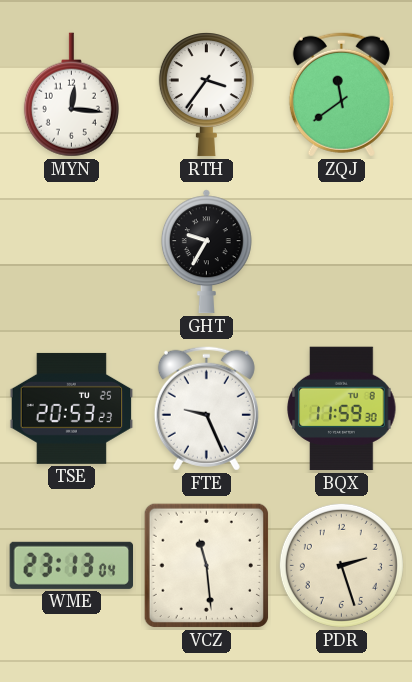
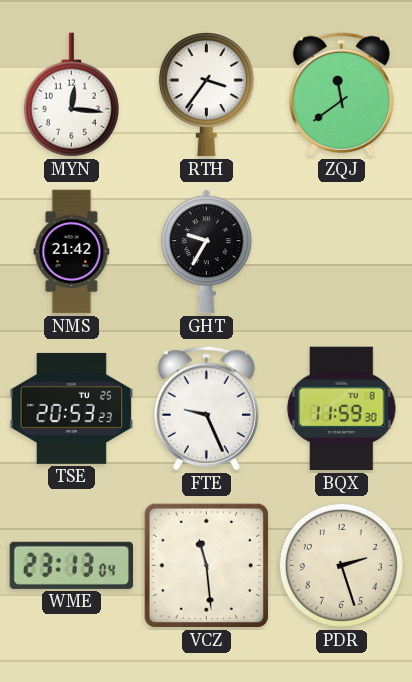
NMS: none -> 21:42 (72, 252)
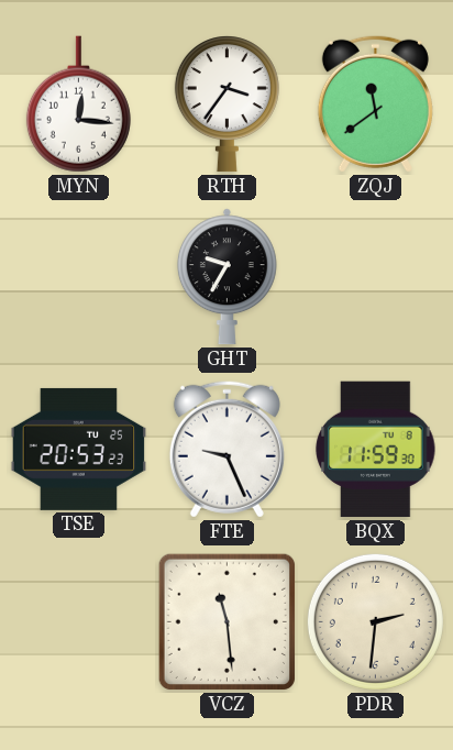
NMS: 21:42 -> none (72, 252)
WME: 23:13 -> none (71, 565)
PDR: 2:27 -> 2:31 (375, 621)
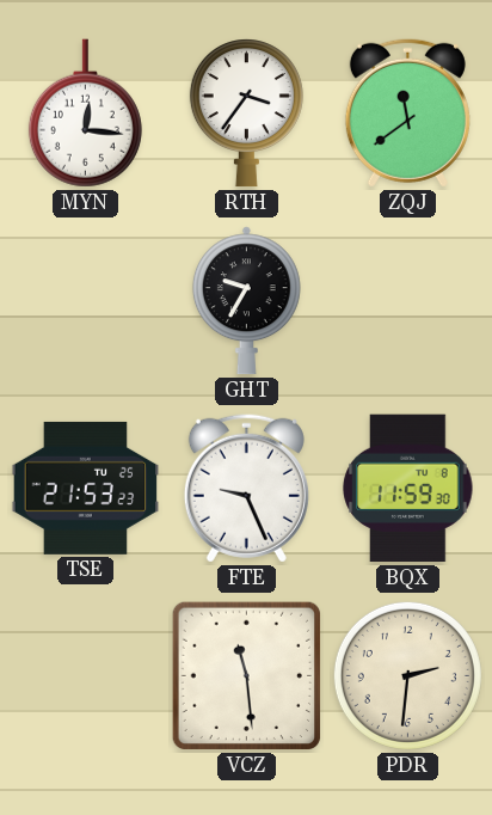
TSE: 20:53 -> 21:53 (86, 488)
